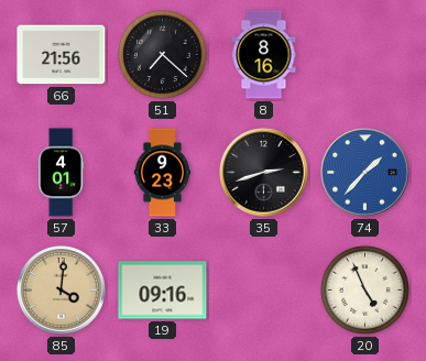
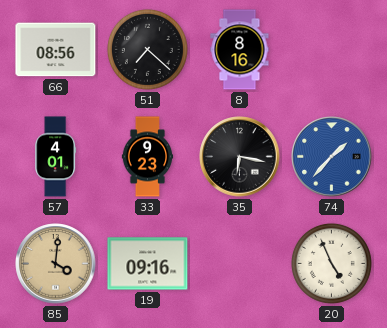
66: 21:56 -> 08:56 (56, 50)
35: 2:42 -> 6:17 (240, 157)
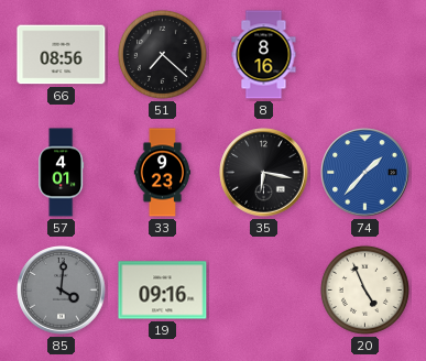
85 dial: champagne -> grey (62, 291)
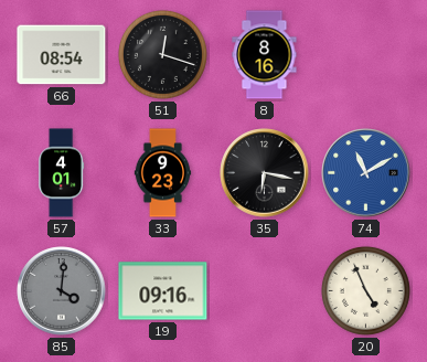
66: 08:56 -> 08:54 (62, 55)
51: 7:22 -> 12:18 (162, 54)
74: 1:37 -> 11:10 (366, 173)
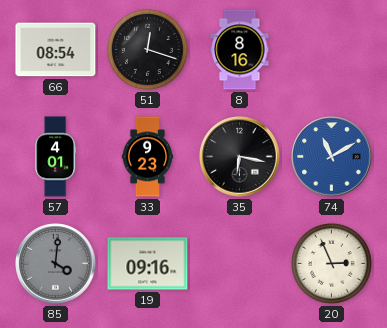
20: 4:56 -> 2:56 (331, 263)
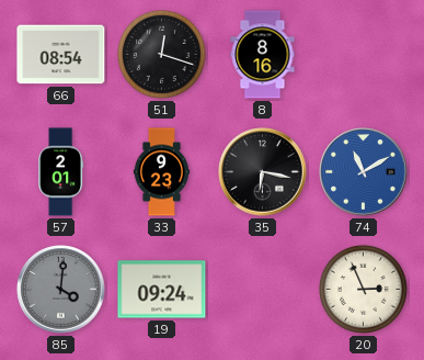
57: 4:01 -> 2:01 (61, 172)
19: 09:16 -> 09:24 (162, 290)
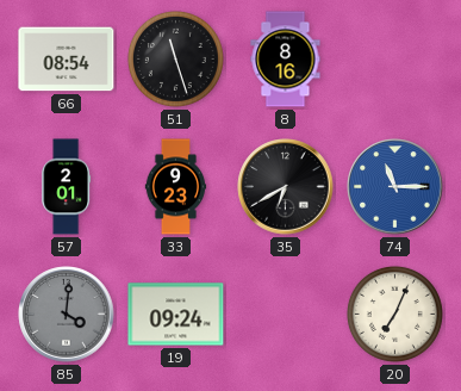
51: 12:18 -> 11:27 (175, 58)
35: 6:17 -> 6:40 (286, 187)
74: 11:10 -> 11:15 (395, 187)
20: 2:56 -> 7:04 (394, 314)
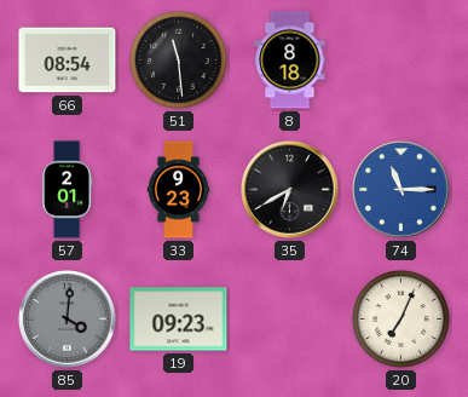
51: 11:27 -> 11:29 (178, 59)
8: 8:16 -> 8:18 (290, 61)
19: 09:24 -> 09:23 (179, 320)
